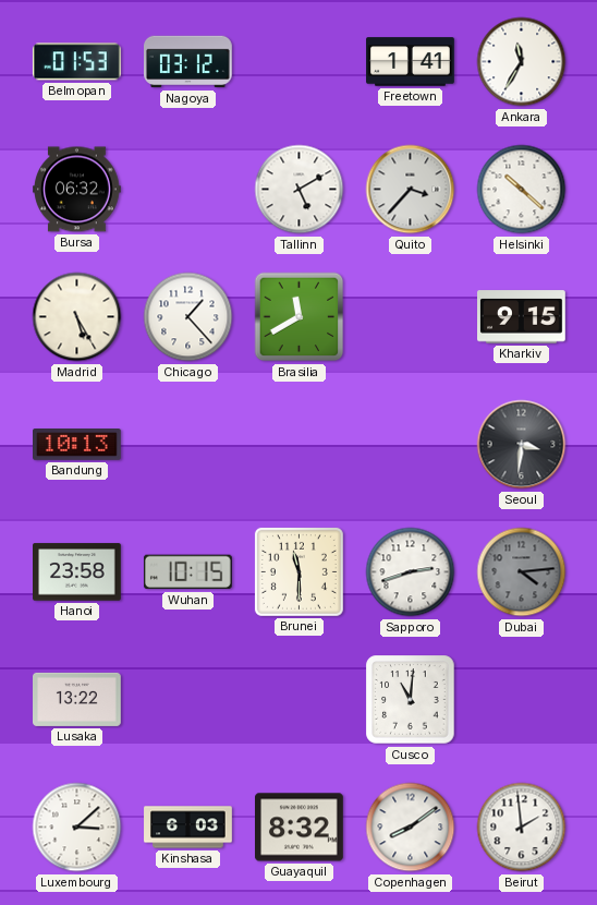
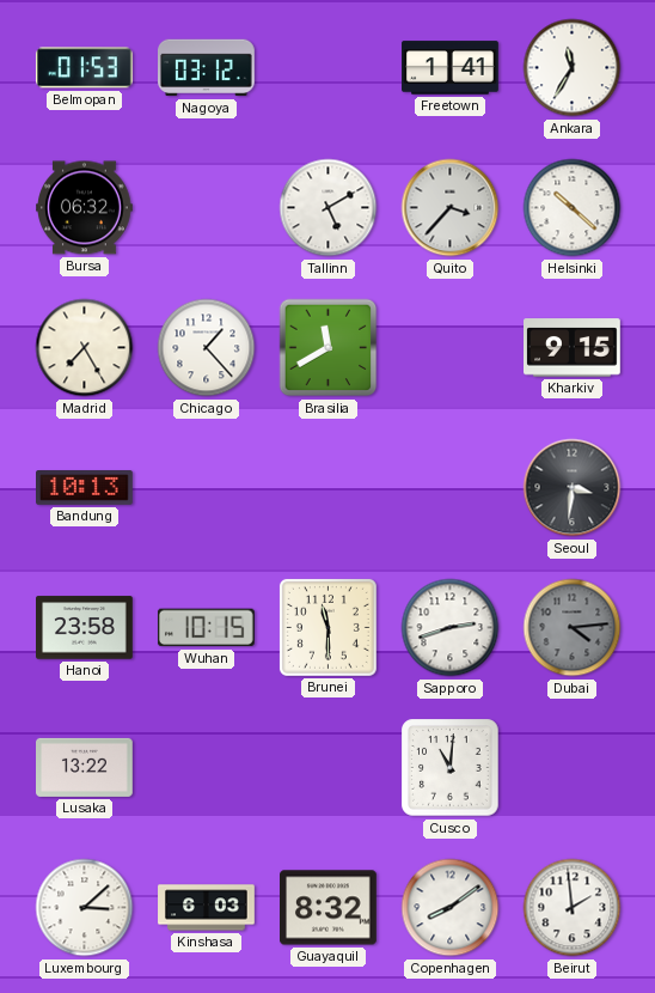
Madrid: 5:25 -> 7:25 (85, 348)
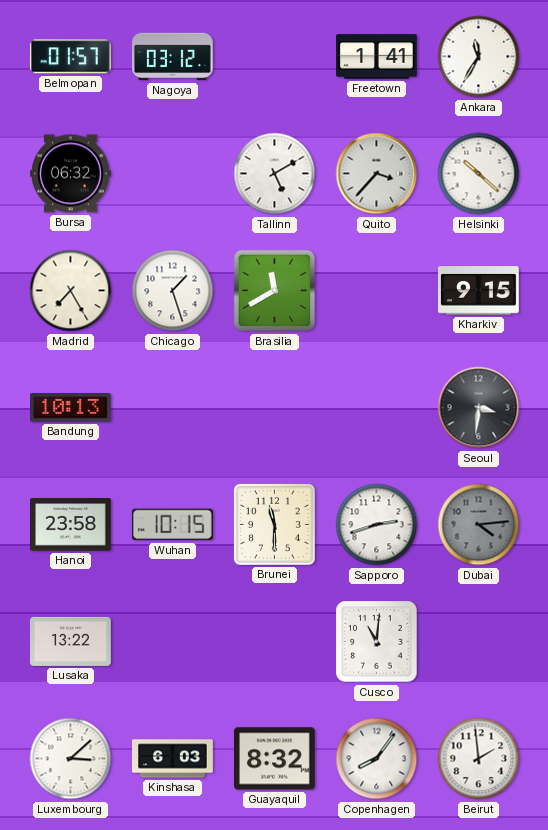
Belmopan: 01:53 -> 01:57 (70, 57)
Chicago: 1:23 -> 1:27 (173, 291)
Copenhagen: 8:09 -> 8:06 (377, 759)
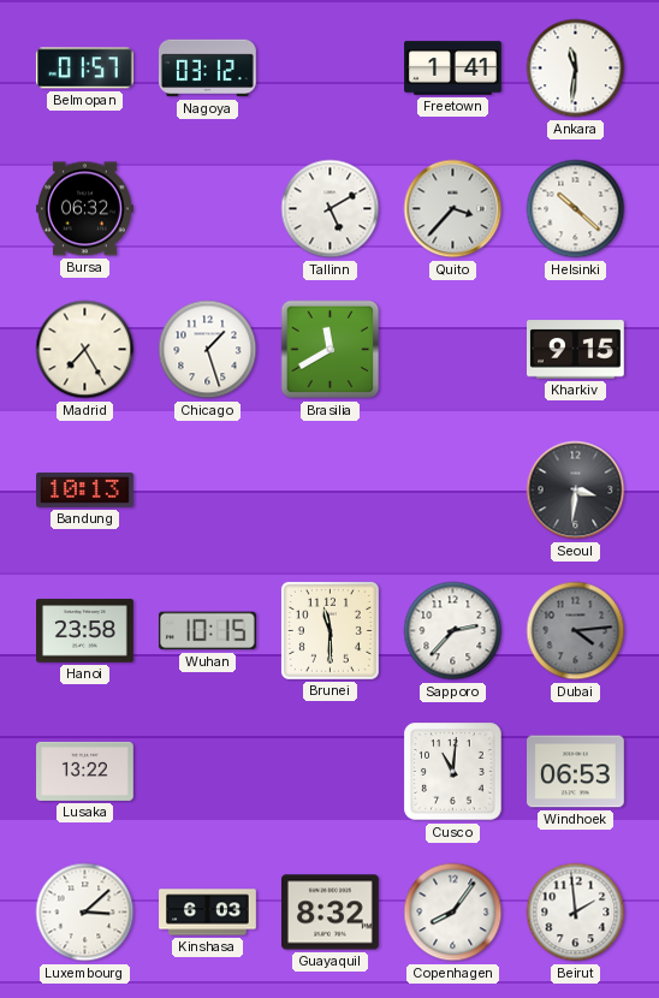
Ankara: 11:35 -> 11:31 (576, 69)
Sapporo: 2:42 -> 2:37 (453, 631)
Windhoek: none -> 06:53 (576, 772)
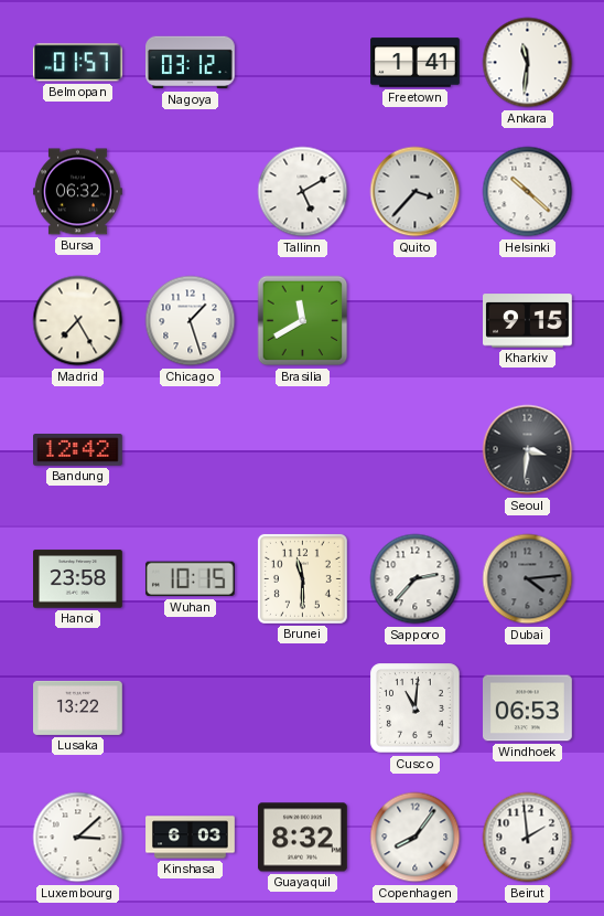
Bandung: 10:13 -> 12:42 (78, 450)
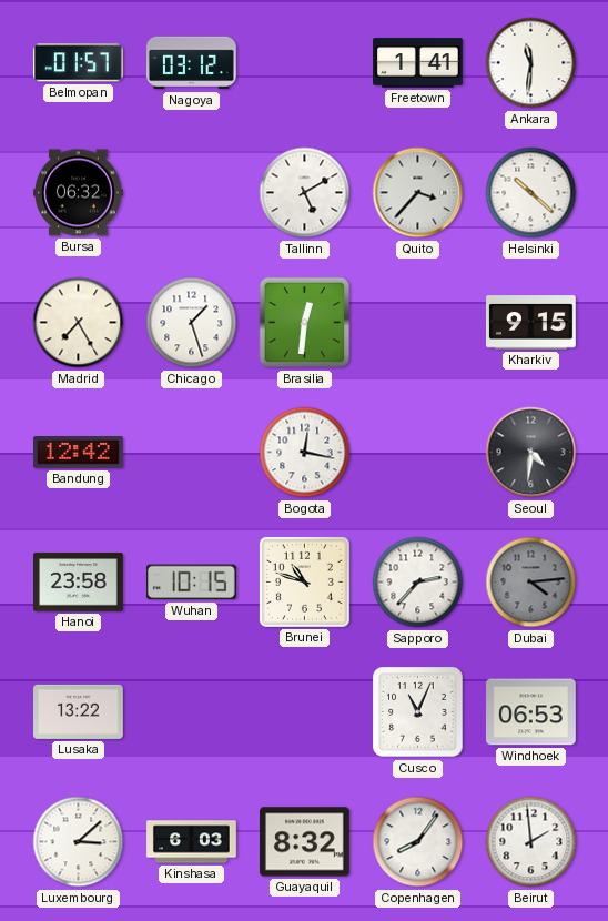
Brasilia: 11:40 -> 12:31 (305, 323)
Bogota: none -> 12:17 (305, 453)
Seoul: 3:31 -> 4:31 (531, 453)
Brunei: 11:30 -> 10:48 (304, 581)
Cusco: 11:01 -> 11:04 (418, 712)
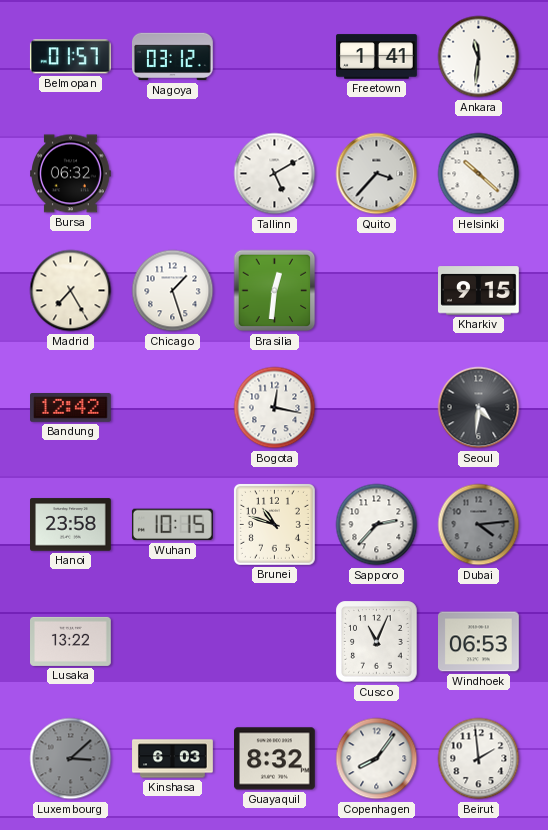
Luxembourg dial: white -> grey (71, 759)
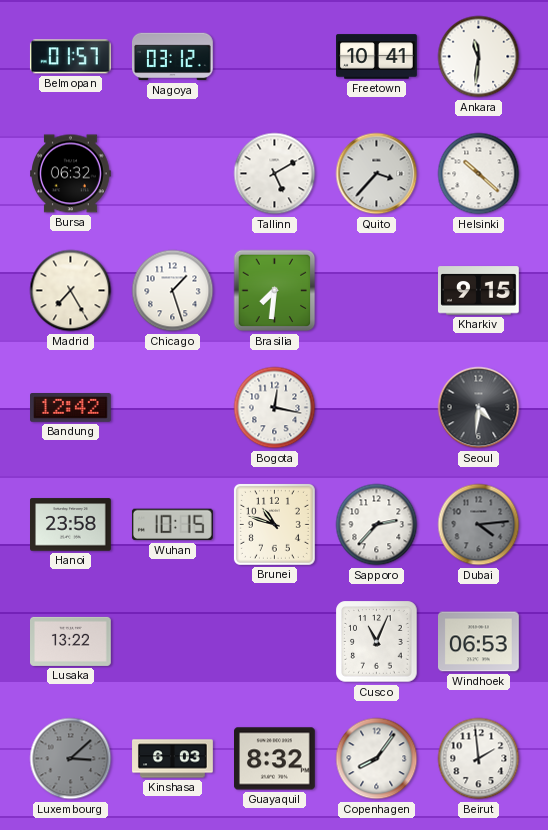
Freetown: 1:41 -> 10:41 (377, 57)
Brasilia: 12:31 -> 7:31 (275, 291)
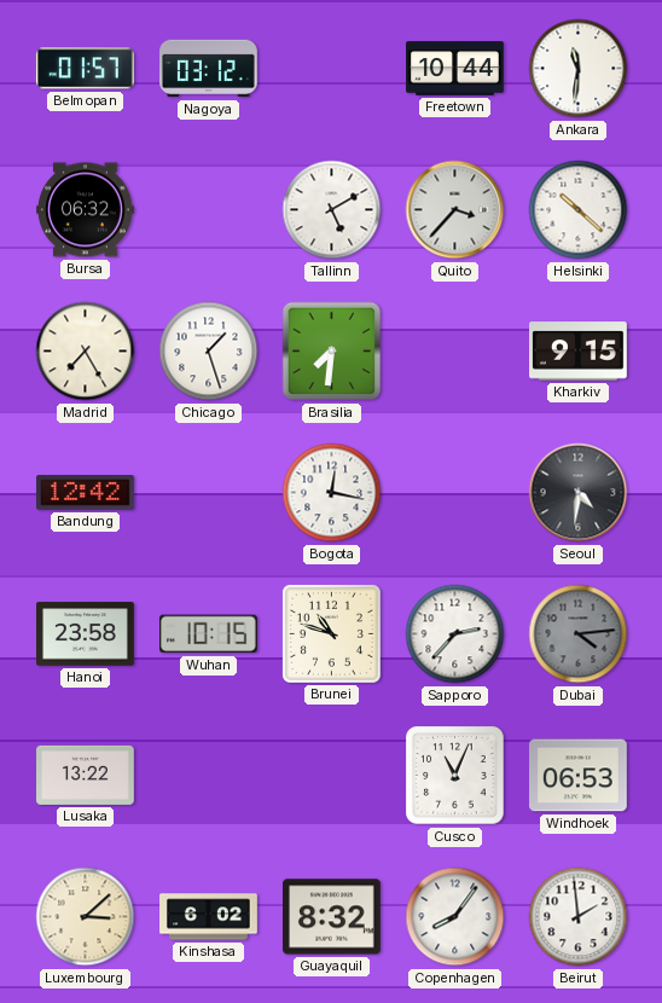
Freetown: 10:41 -> 10:44 (455, 69)
Luxembourg dial: grey -> cream (86, 917)
Kinshasa: 6:03 -> 6:02 (209, 917)
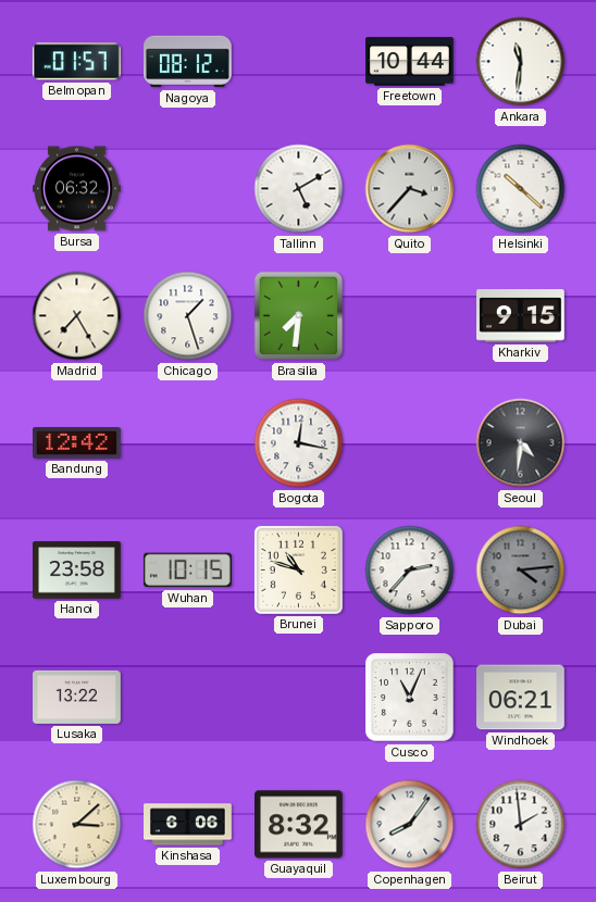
Nagoya: 03:12 -> 08:12 (188, 62)
Windhoek: 06:53 -> 06:21 (521, 698)
Kinshasa: 6:02 -> 6:06 (188, 825)
